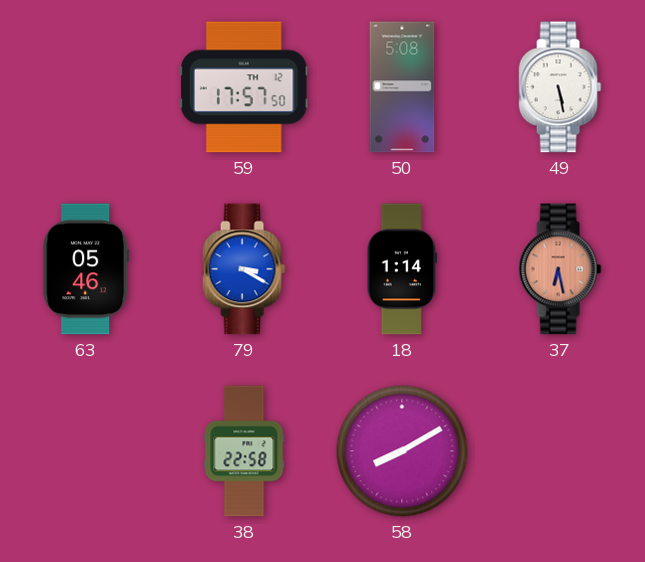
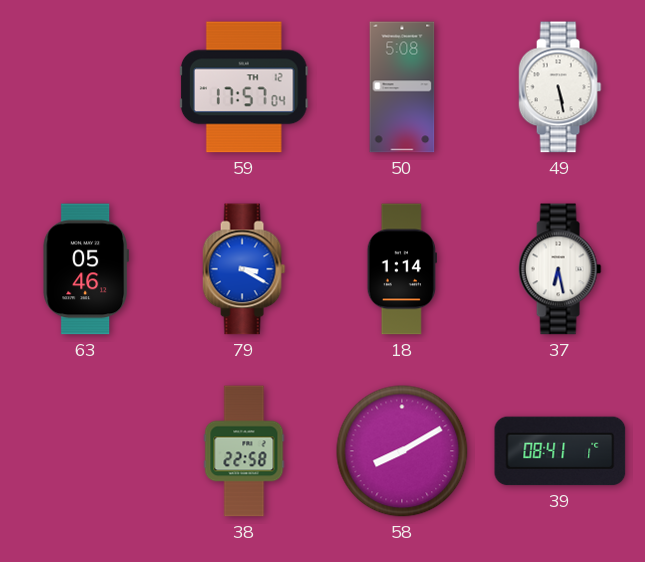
59: 17:57:50 -> 17:57:04 (244, 87)
37 dial: salmon -> white (560, 269)
39: none -> 08:41 (560, 451)
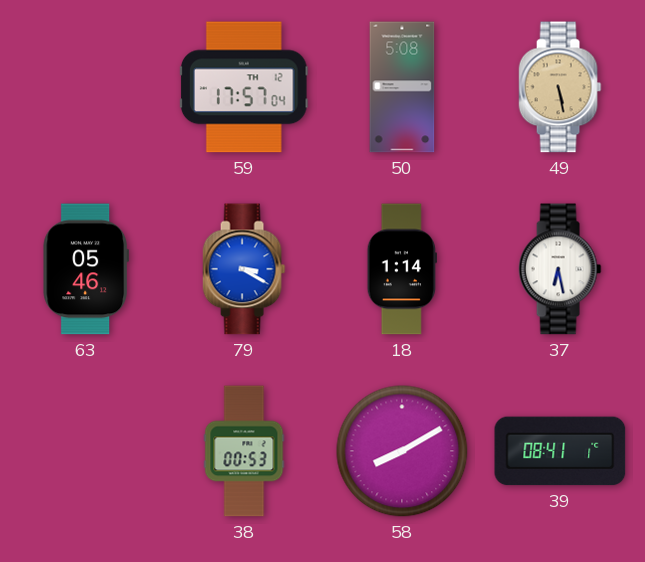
49 dial: white -> champagne (560, 87)
38: 22:58 -> 00:53 (244, 451)
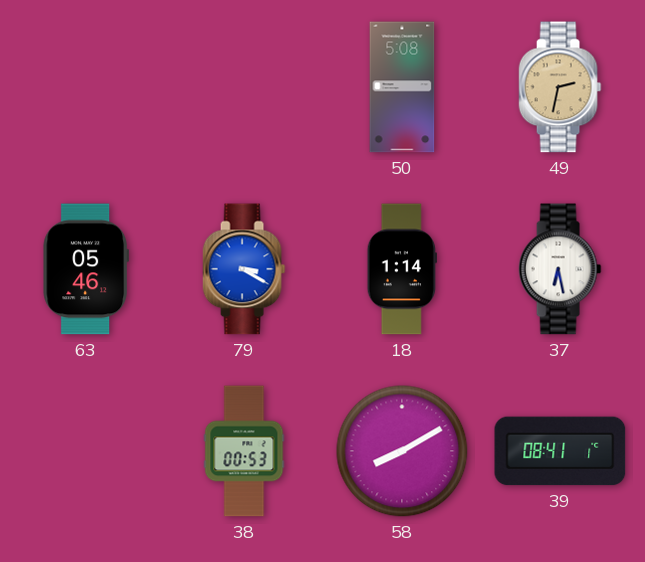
59: 17:57 -> none (244, 87)
49: 5:28 -> 2:32 (560, 87)
